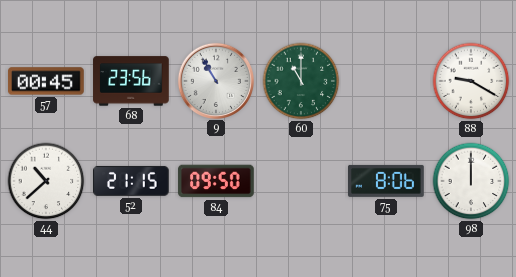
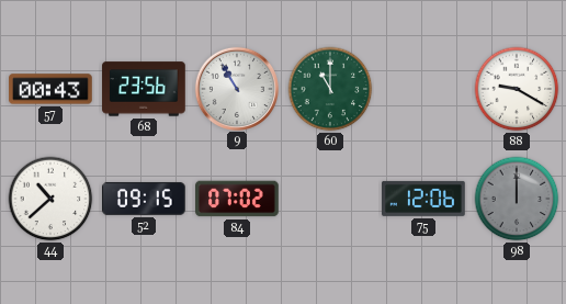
57: 00:45 -> 00:43 (50, 89)
52: 21:15 -> 09:15 (144, 199)
84: 09:50 -> 07:02 (237, 199)
75: 8:06 -> 12:06 (424, 199)
98 dial: white -> grey (517, 199)
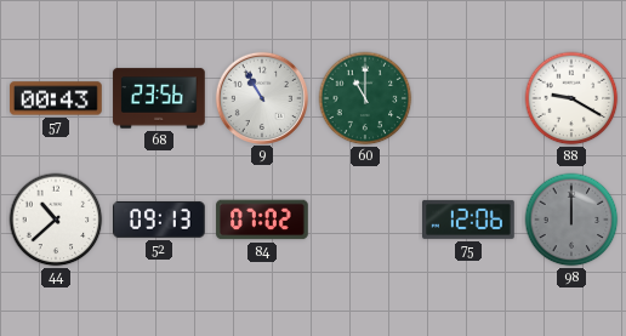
52: 09:15 -> 09:13 (159, 220)
